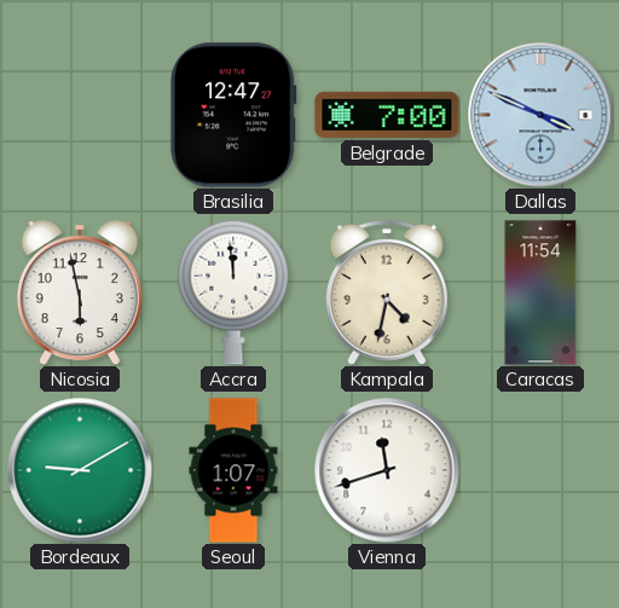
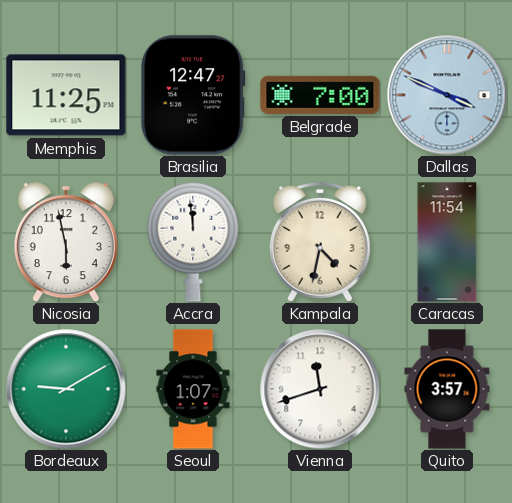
Memphis: none -> 11:25 (66, 95)
Quito: none -> 3:57 (447, 389)
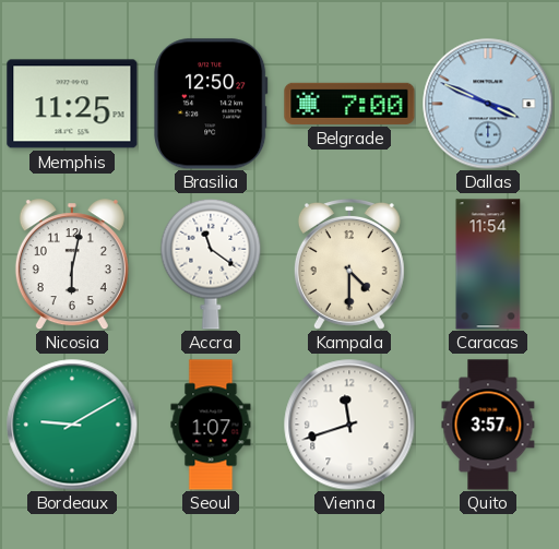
Brasilia: 12:47 -> 12:50 (211, 104)
Nicosia: 5:58 -> 6:02 (72, 264)
Accra: 11:59 -> 11:21 (211, 264)
Kampala: 4:32 -> 4:30 (349, 264)
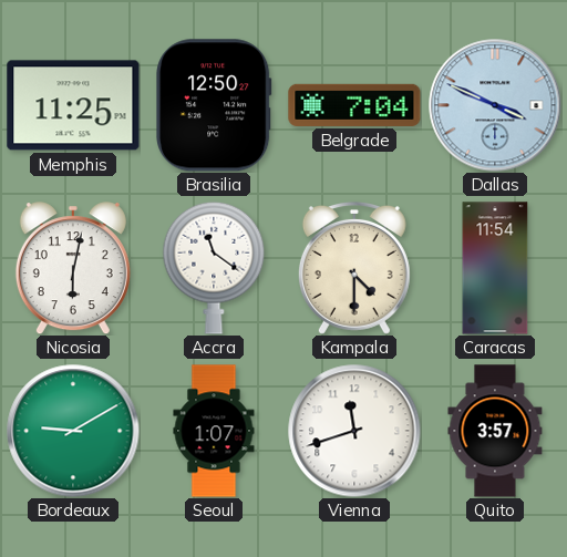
Belgrade: 7:00 -> 7:04 (354, 105)
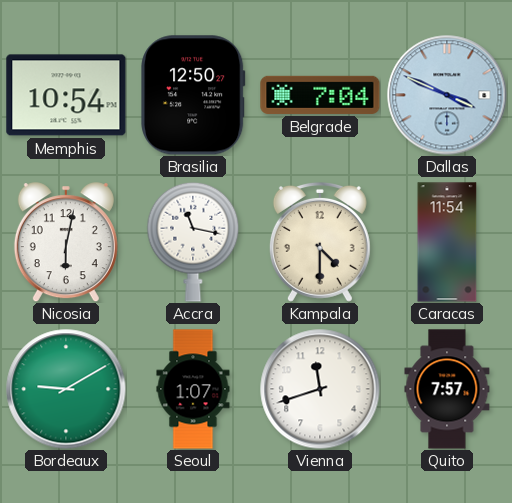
Memphis: 11:25 -> 10:54 (66, 95)
Accra: 11:21 -> 11:17 (193, 242)
Quito: 3:57 -> 7:57 (447, 389)
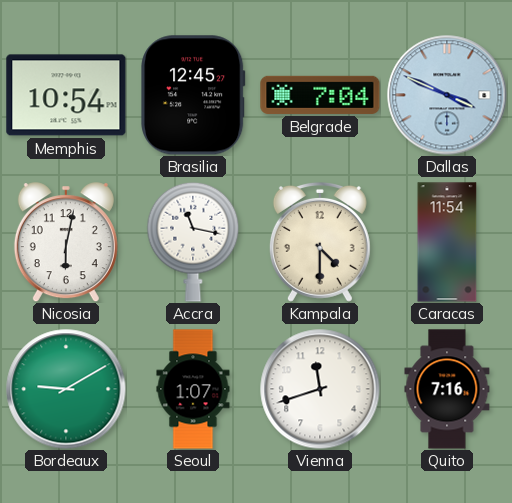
Brasilia: 12:50 -> 12:45 (193, 95)
Quito: 7:57 -> 7:16 (447, 389)
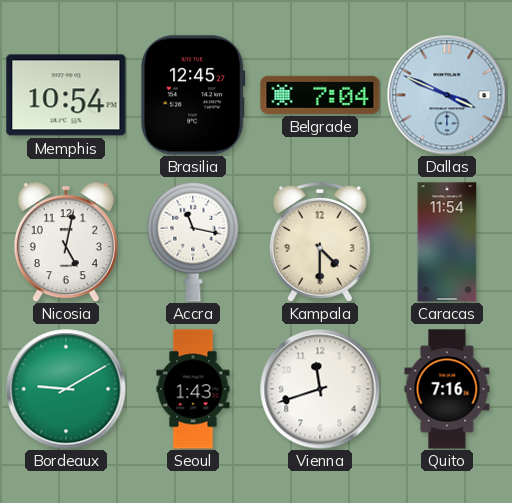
Nicosia: 6:02 -> 5:02 (66, 242)
Seoul: 1:07 -> 1:43 (193, 389)
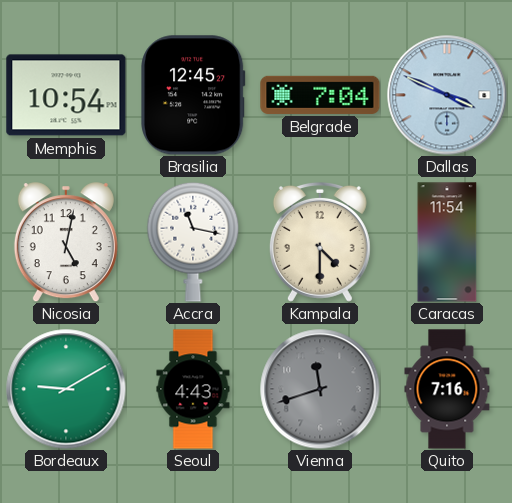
Seoul: 1:43 -> 4:43 (193, 389)
Vienna dial: white -> grey (320, 389)
